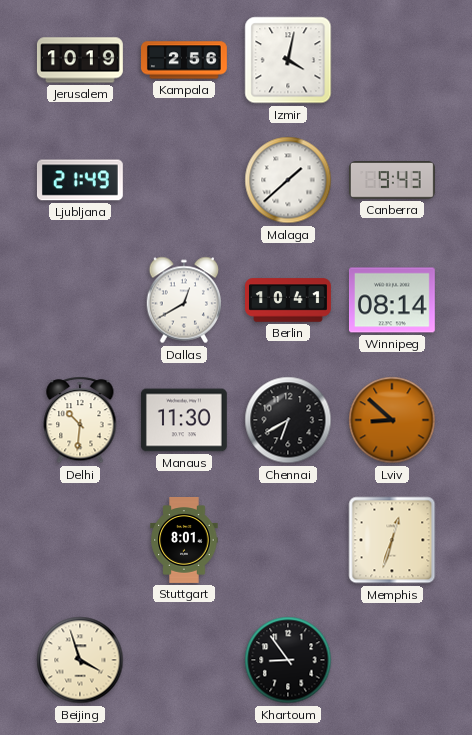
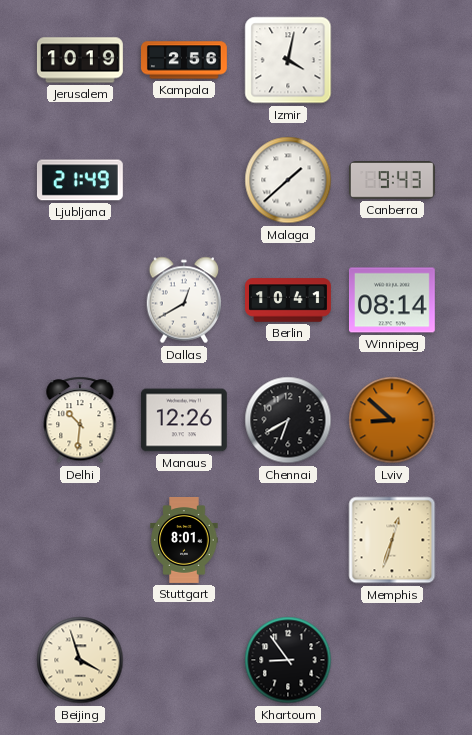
Manaus: 11:30 -> 12:26 (184, 420)
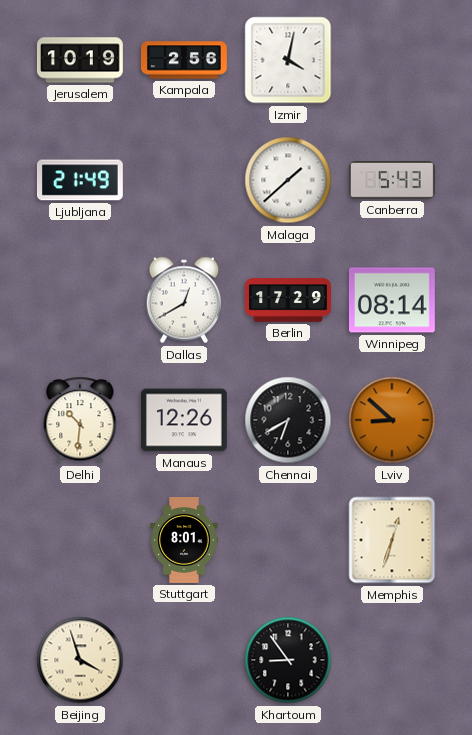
Canberra: 9:43 -> 5:43 (392, 180)
Berlin: 10:41 -> 17:29 (289, 300)
